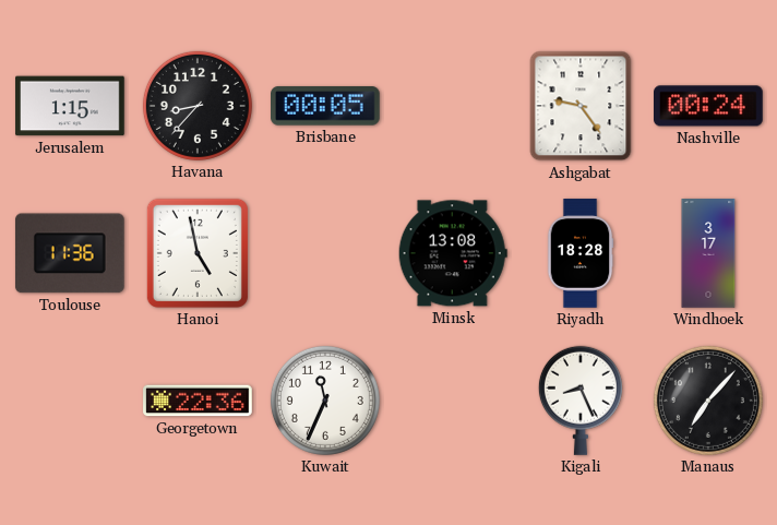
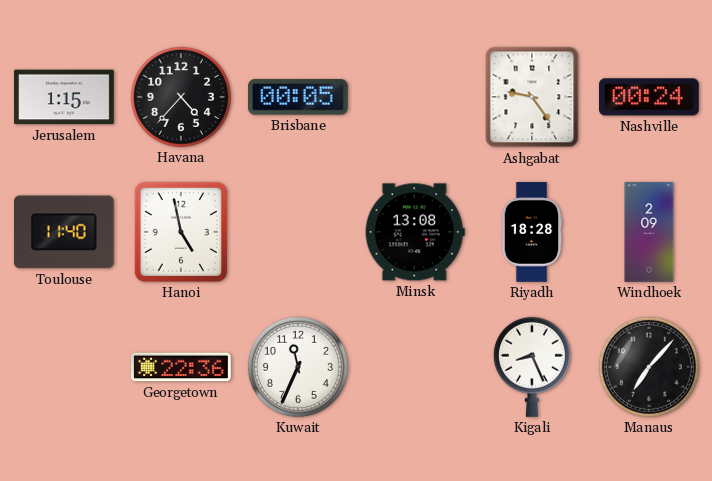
Havana: 8:37 -> 4:37 (181, 97)
Toulouse: 11:36 -> 11:40 (64, 232)
Windhoek: 3:17 -> 2:09 (649, 232)
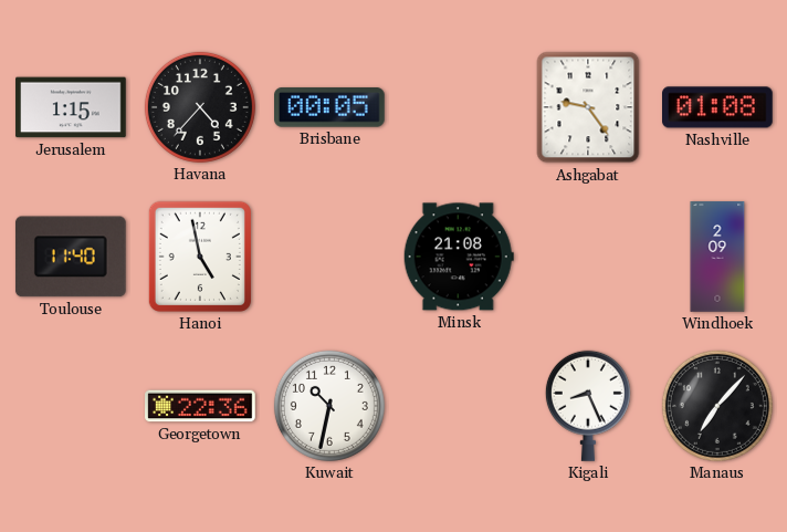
Nashville: 00:24 -> 01:08 (718, 107)
Minsk: 13:08 -> 21:08 (459, 257)
Riyadh: 18:28 -> none (532, 232)
Kuwait: 11:34 -> 10:32 (329, 406)
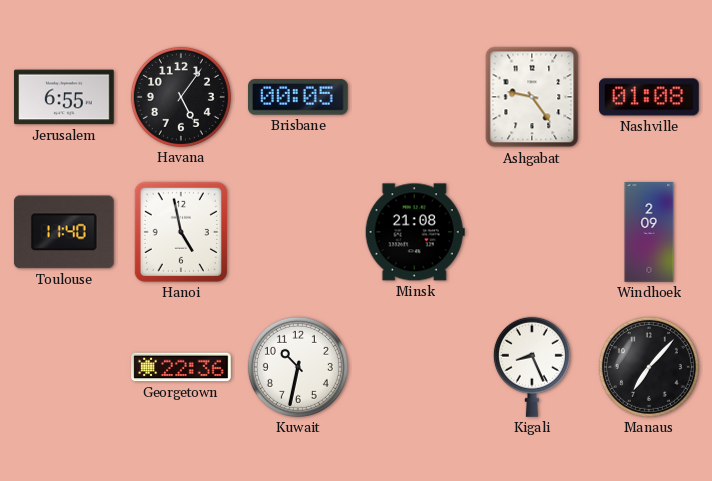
Jerusalem: 1:15 -> 6:55 (64, 97)
Havana: 4:37 -> 5:06 (181, 97)
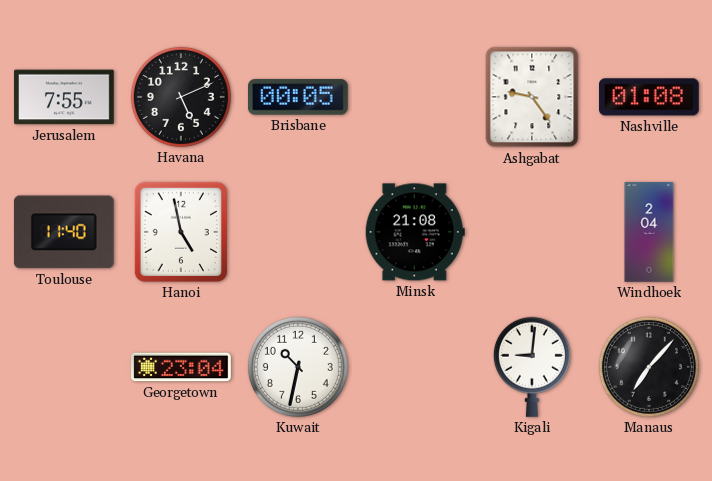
Jerusalem: 6:55 -> 7:55 (64, 97)
Havana: 5:06 -> 5:11 (181, 97)
Windhoek: 2:09 -> 2:04 (649, 232)
Georgetown: 22:36 -> 23:04 (181, 367)
Kigali: 8:26 -> 9:01 (532, 367)
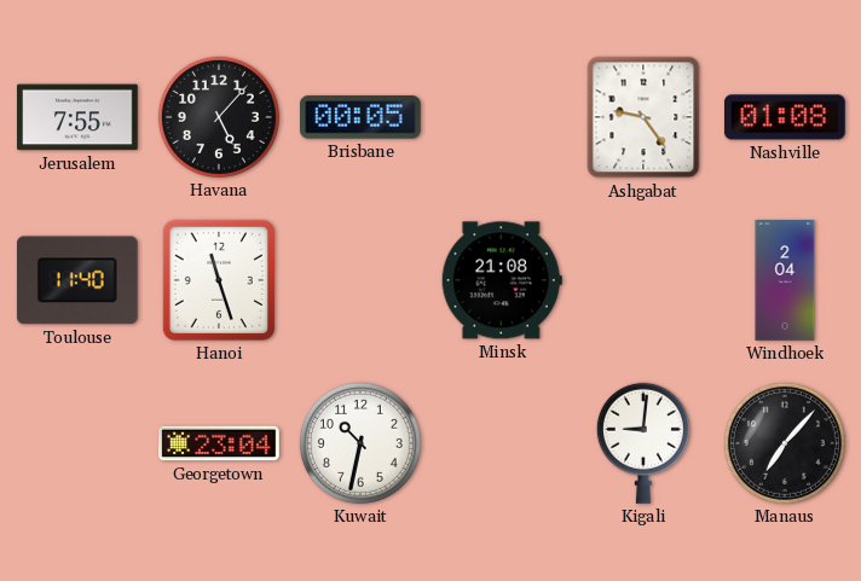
Havana: 5:11 -> 5:07 (219, 117)
Hanoi: 4:58 -> 11:27 (219, 280)
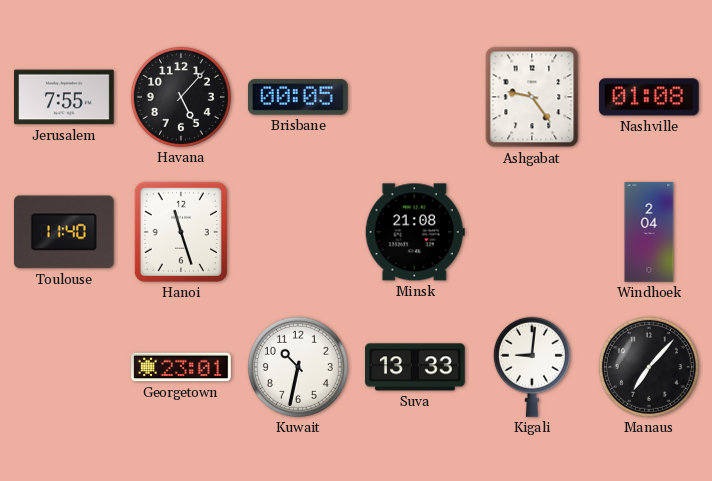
Georgetown: 23:04 -> 23:01 (181, 367)
Suva: none -> 13:33 (415, 367)
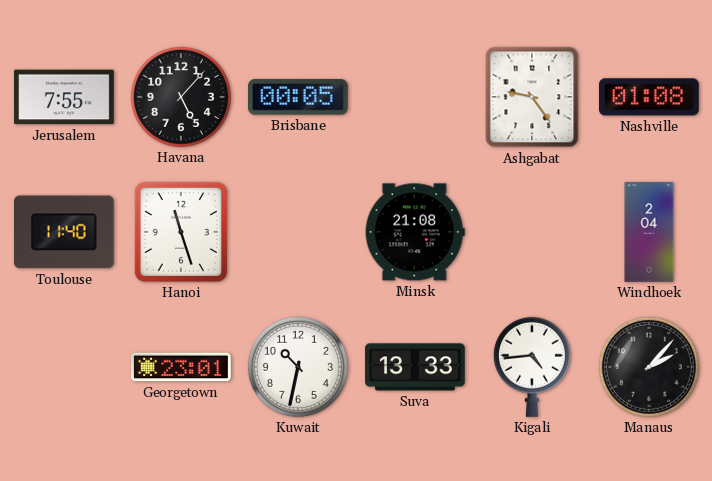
Kigali: 9:01 -> 4:44 (532, 367)
Manaus: 7:07 -> 2:07 (649, 367)
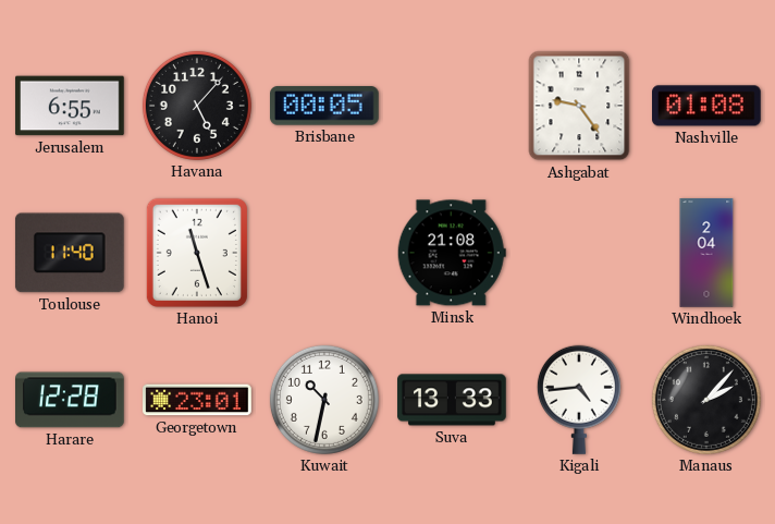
Jerusalem: 7:55 -> 6:55 (70, 106)
Harare: none -> 12:28 (71, 400)
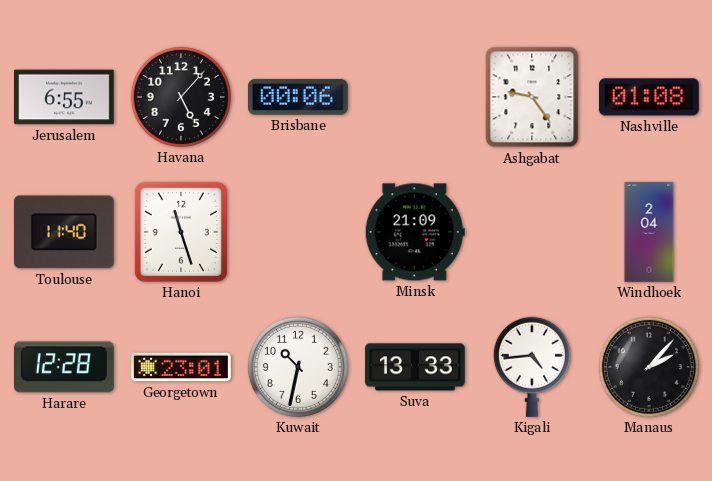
Brisbane: 00:05 -> 00:06 (299, 97)
Minsk: 21:08 -> 21:09 (415, 232)
